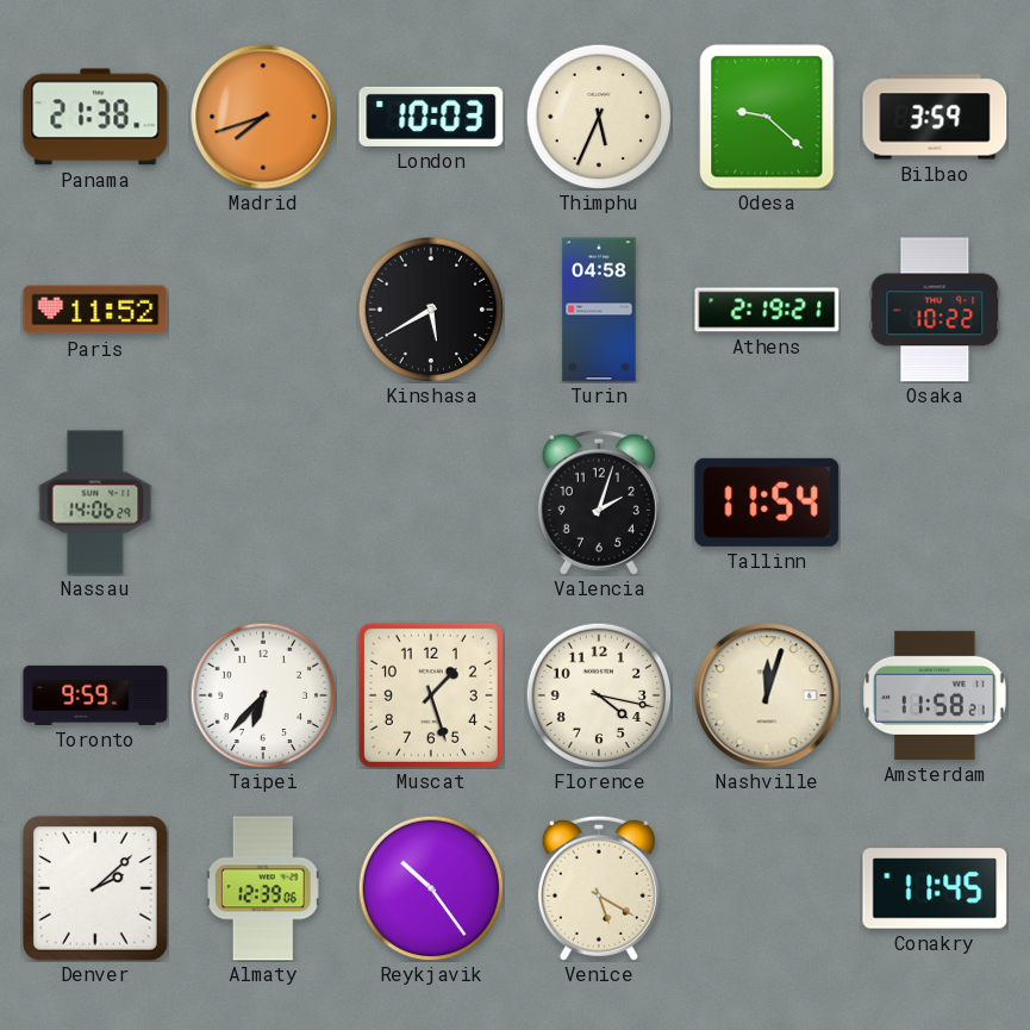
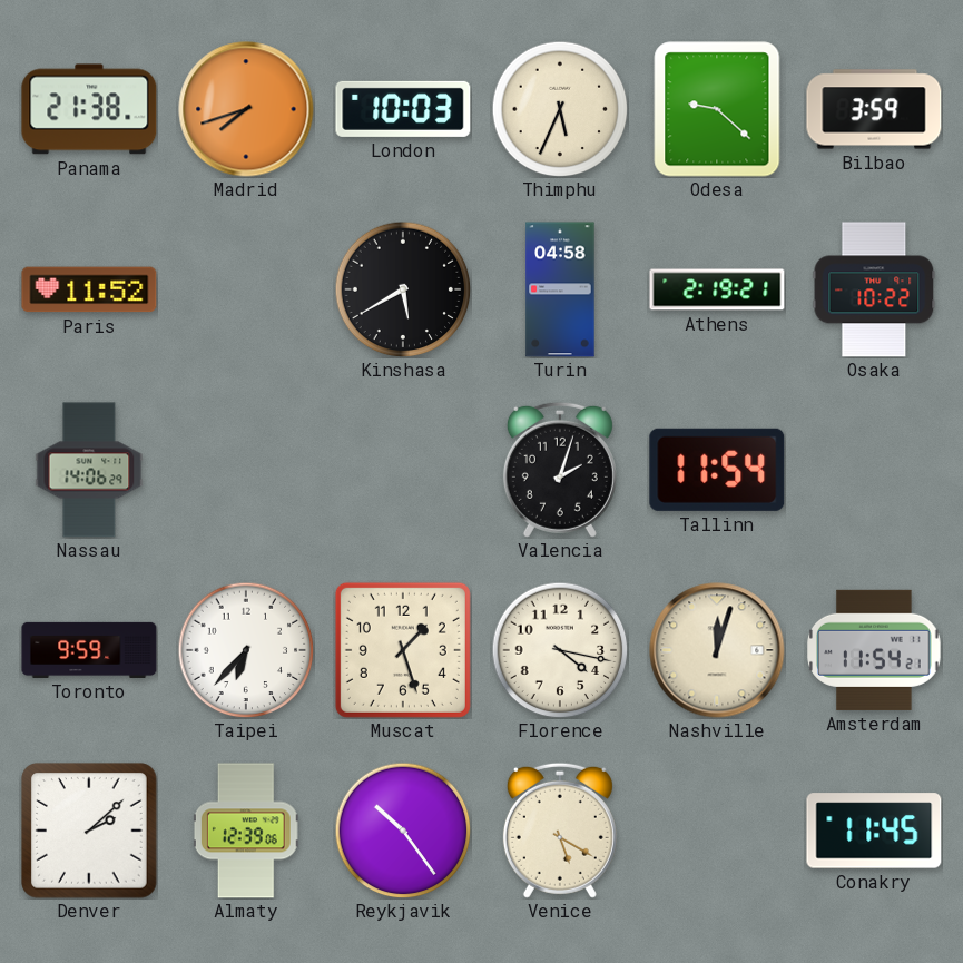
Amsterdam: 11:58 -> 11:54 (874, 650)
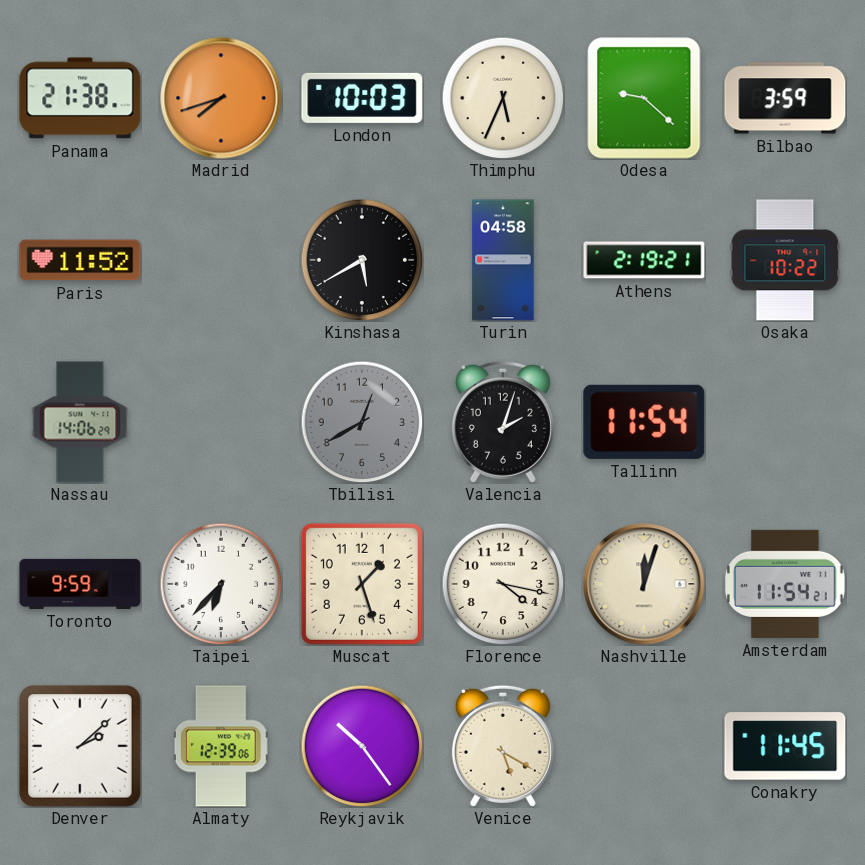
Tbilisi: none -> 12:40 (362, 422)
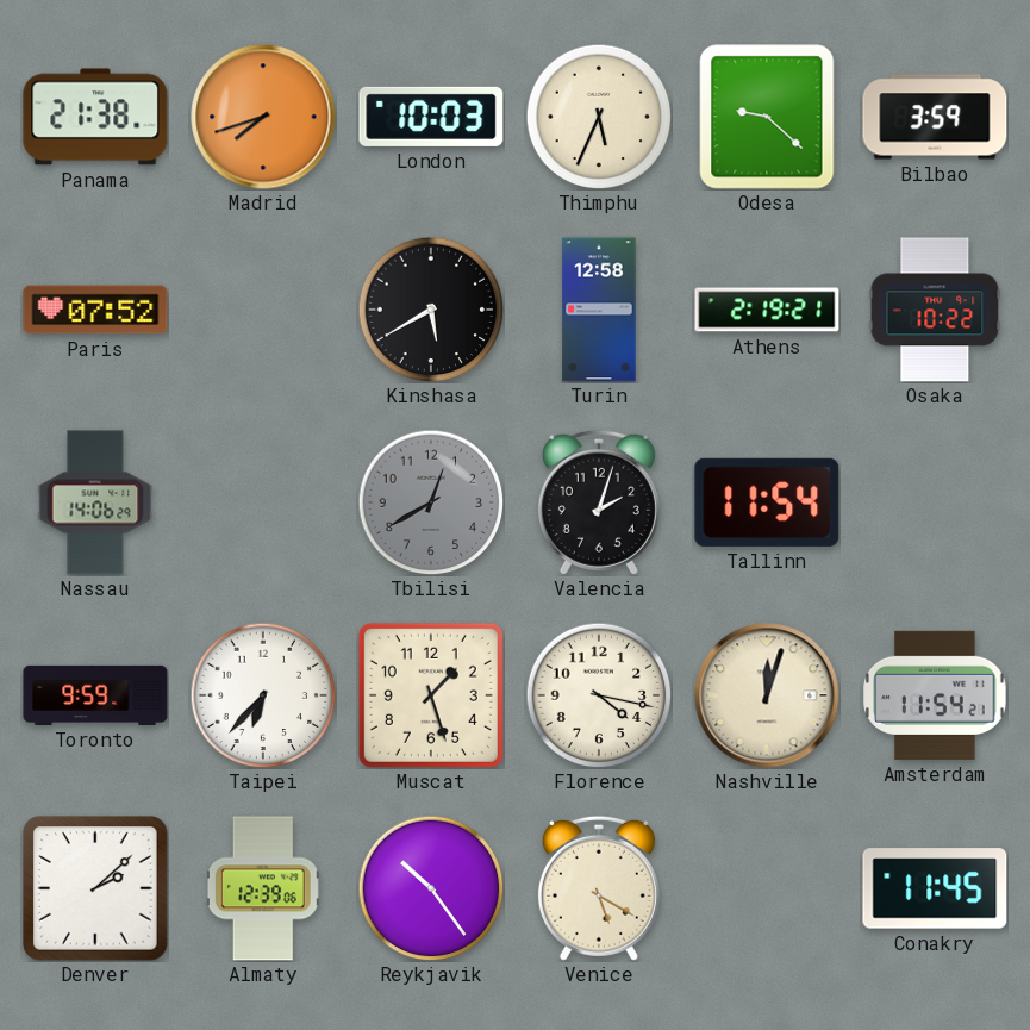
Paris: 11:52 -> 07:52 (95, 310)
Turin: 04:58 -> 12:58 (599, 310)
